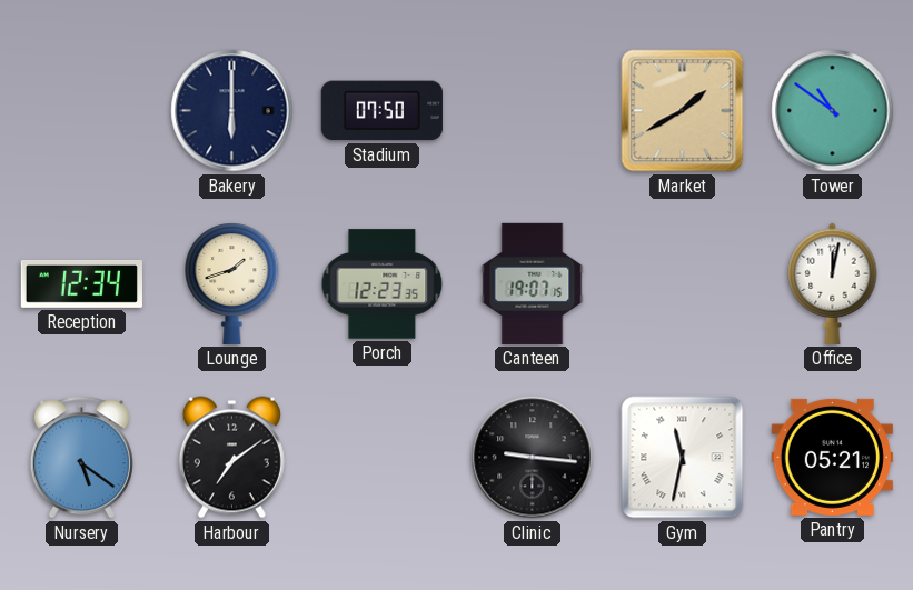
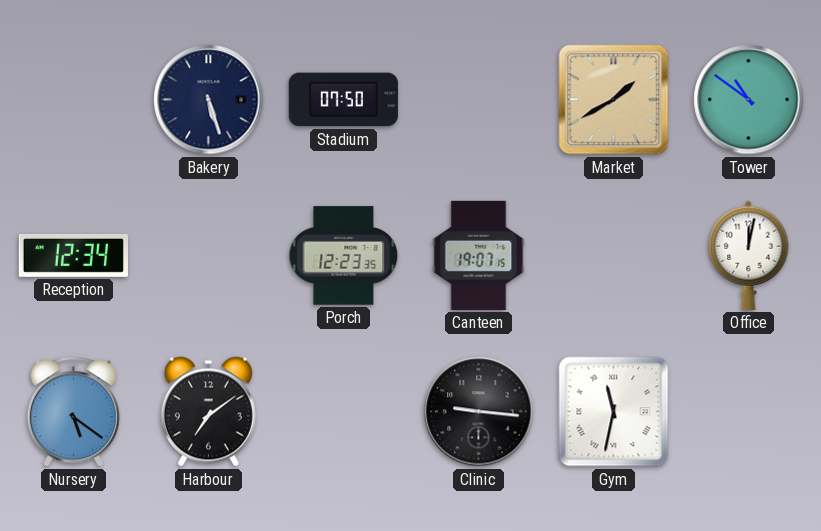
Bakery: 6:00 -> 5:27 (209, 100)
Lounge: 1:42 -> none (232, 284)
Pantry: 05:21 -> none (832, 457)
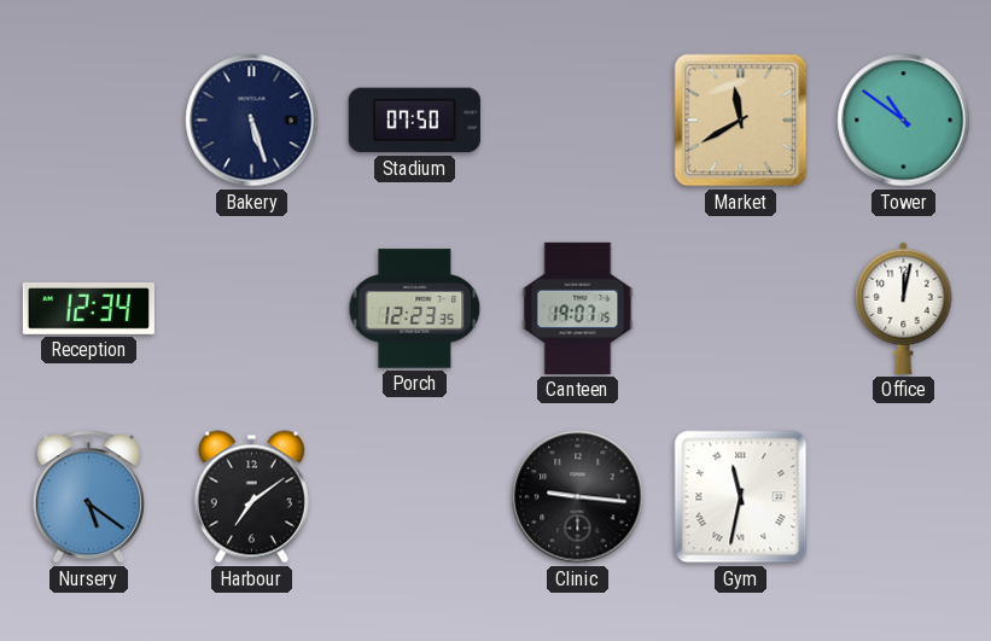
Market: 1:40 -> 11:40 (741, 121)
